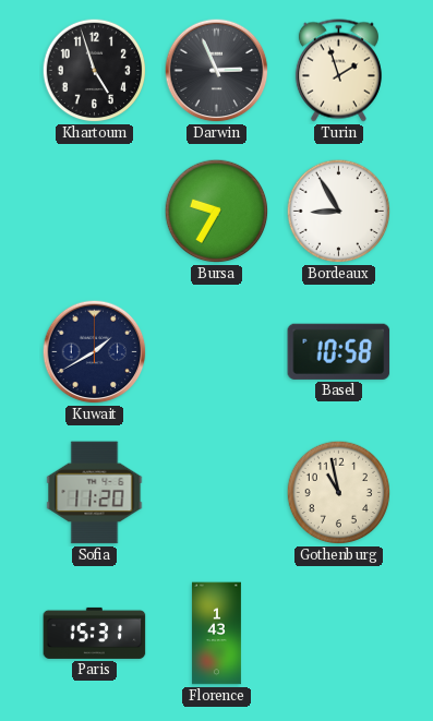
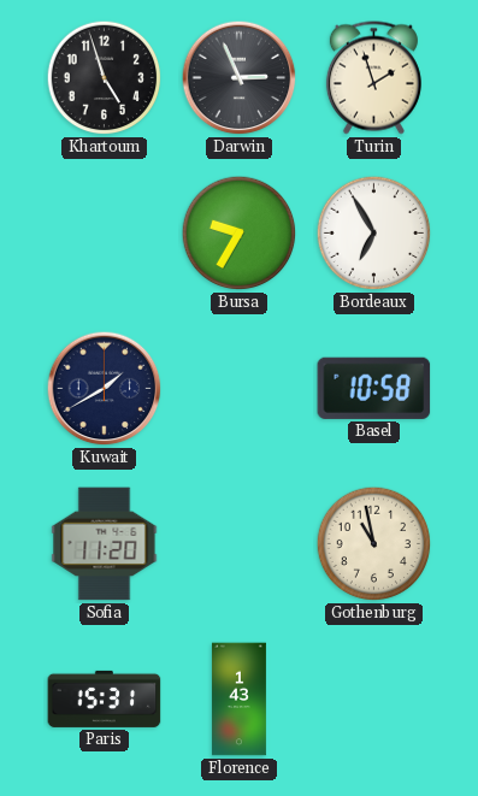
Bordeaux: 8:55 -> 6:55 (374, 234)
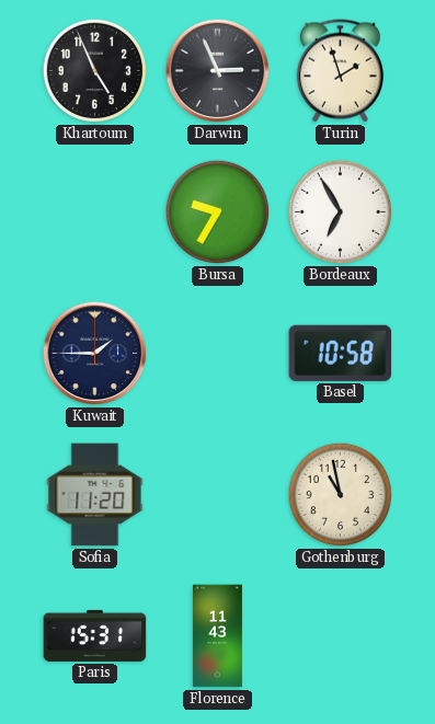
Khartoum: 4:57 -> 4:56 (95, 71)
Kuwait: 1:40 -> 1:45 (95, 354)
Florence: 1:43 -> 11:43 (217, 636)
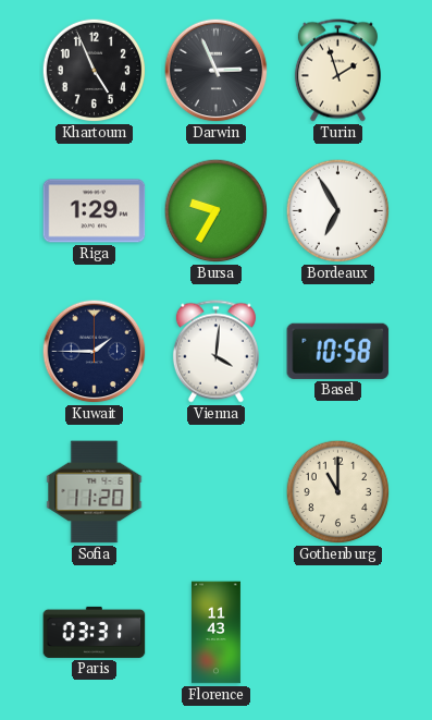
Riga: none -> 1:29 (95, 211)
Vienna: none -> 4:01 (215, 352)
Gothenburg: 10:58 -> 11:00 (338, 492)
Paris: 15:31 -> 03:31 (95, 632)
